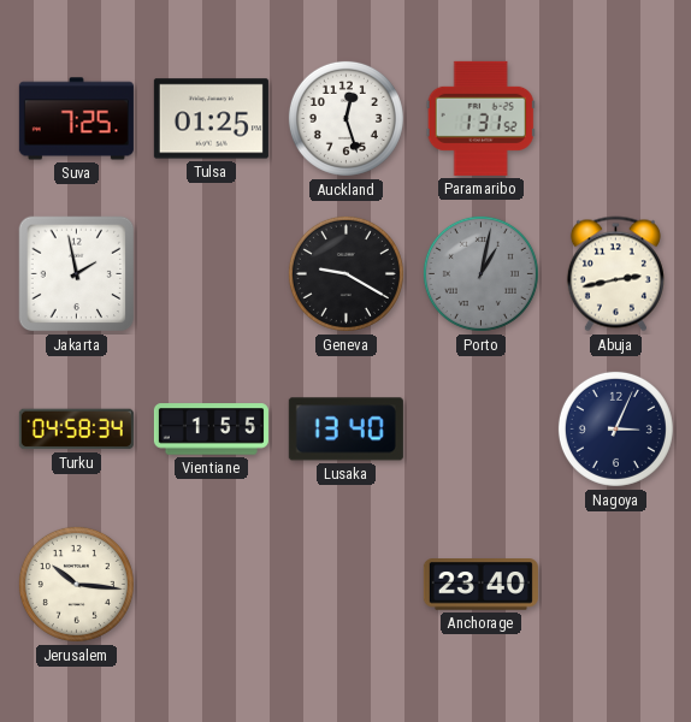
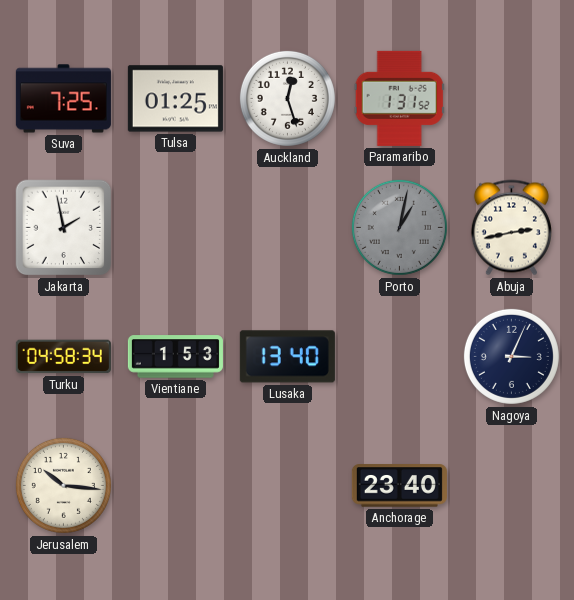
Geneva: 9:20 -> none (345, 273)
Vientiane: 1:55 -> 1:53 (175, 357)
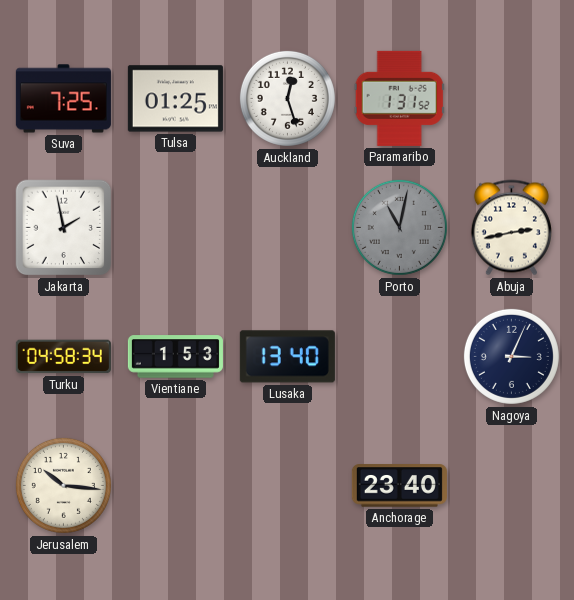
Porto: 1:02 -> 11:02 (399, 227)
